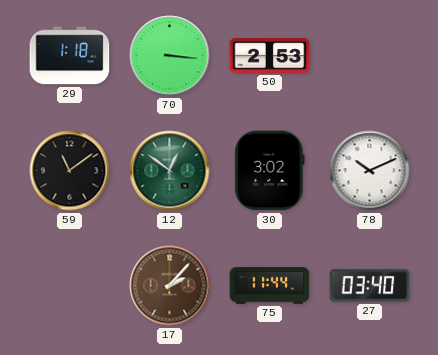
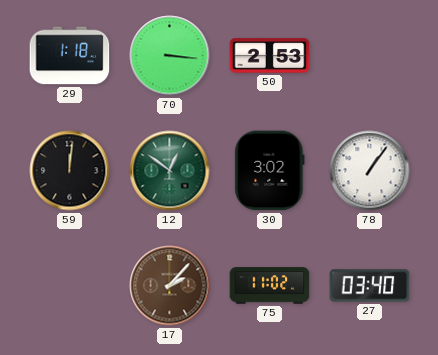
59: 11:09 -> 12:01 (70, 171)
78: 10:11 -> 1:06 (370, 171)
75: 11:44 -> 11:02 (270, 286)
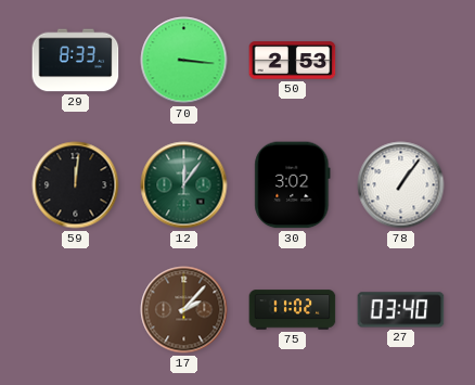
29: 1:18 -> 8:33 (76, 61)
12: 12:51 -> 12:06 (184, 185)
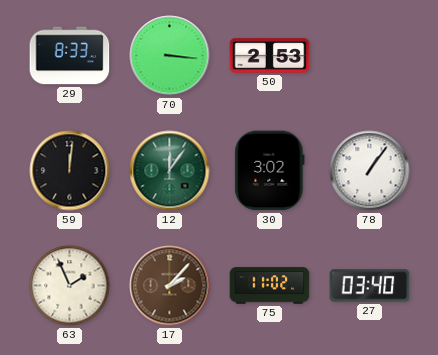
63: none -> 1:56 (70, 286)
